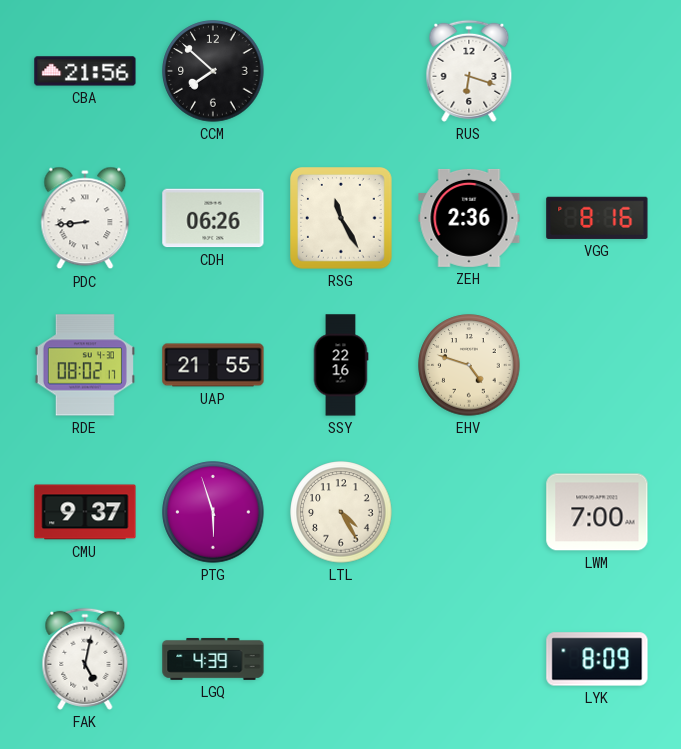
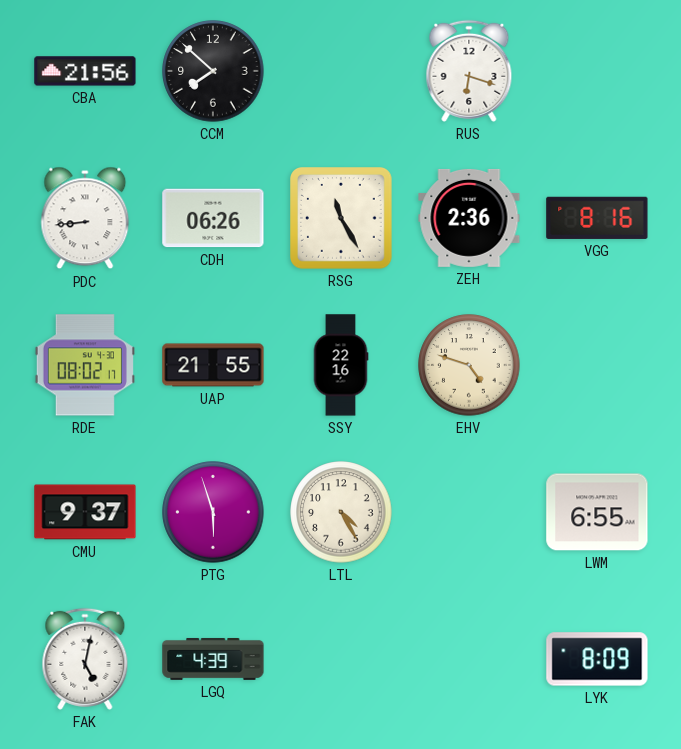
LWM: 7:00 -> 6:55 (597, 512)
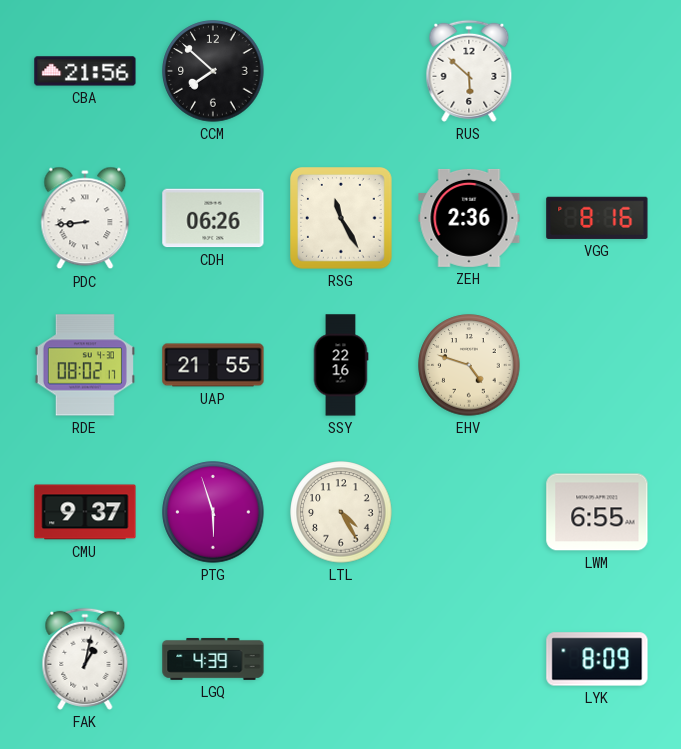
RUS: 6:18 -> 5:52 (469, 71)
FAK: 5:02 -> 1:02 (85, 659)
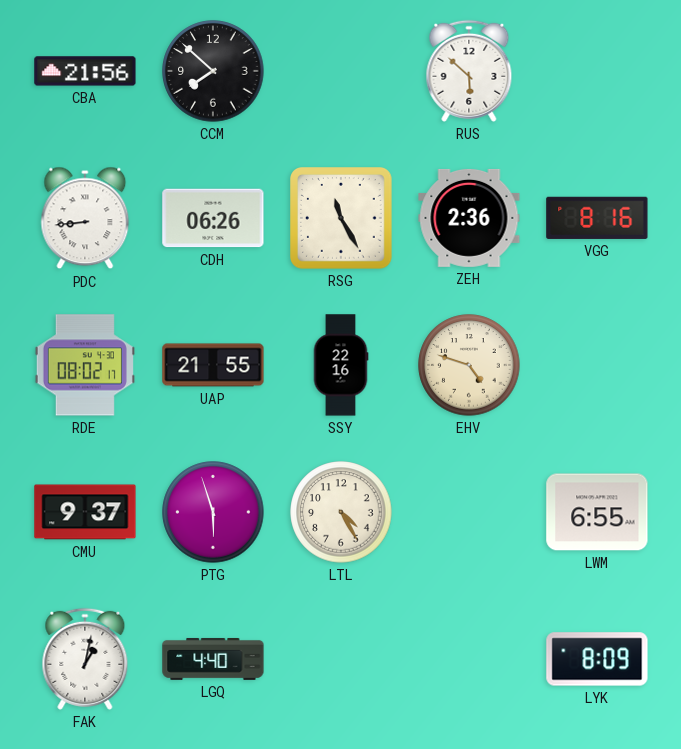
LGQ: 4:39 -> 4:40 (213, 659)
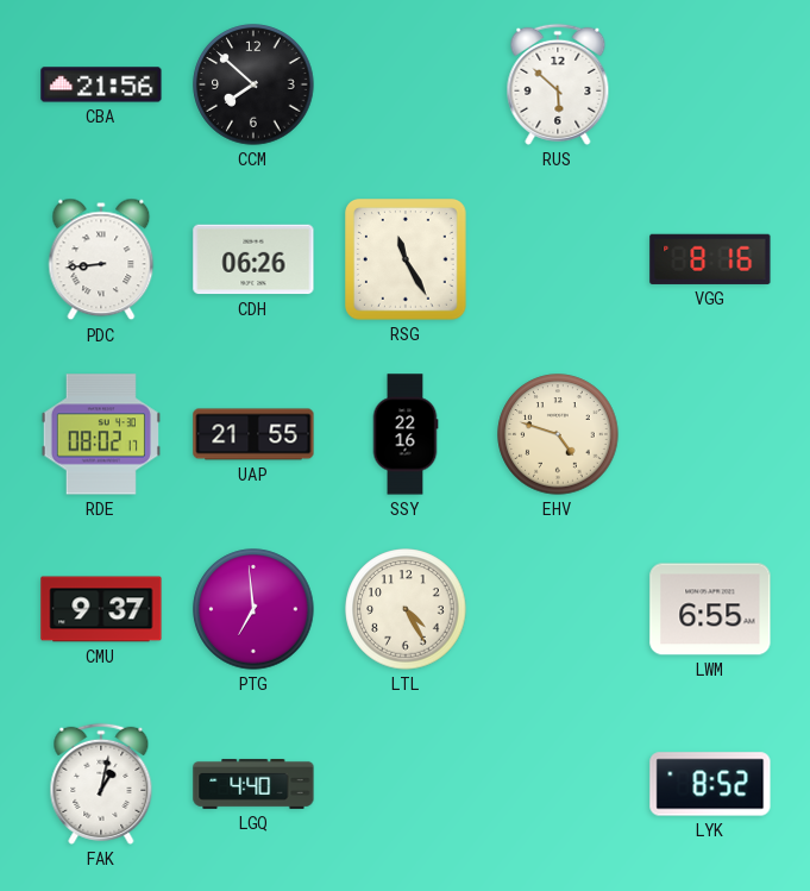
ZEH: 2:36 -> none (469, 218)
PTG: 5:57 -> 6:59 (253, 609)
LYK: 8:09 -> 8:52 (710, 784)
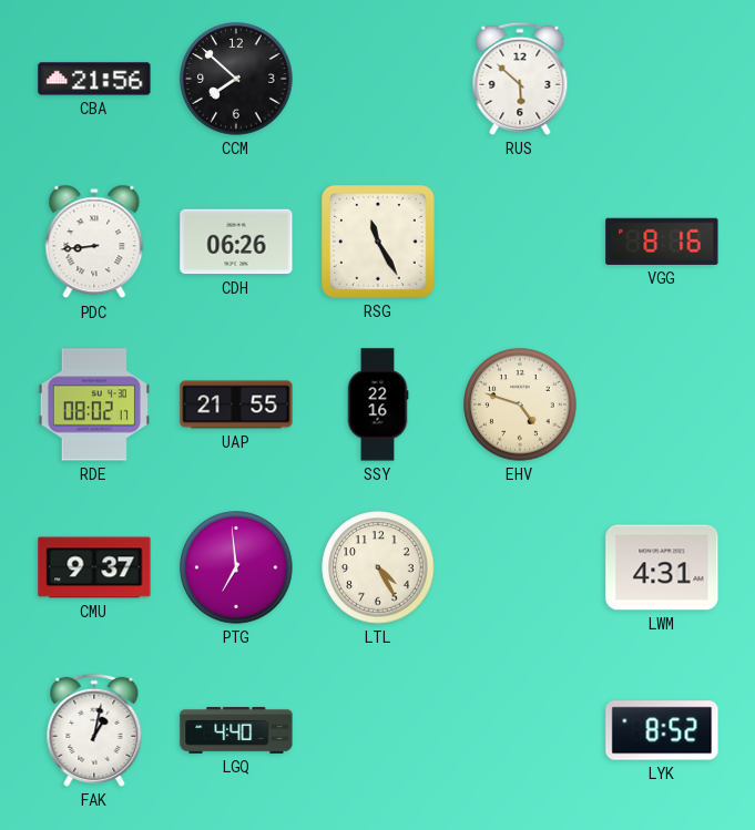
LWM: 6:55 -> 4:31 (662, 567)
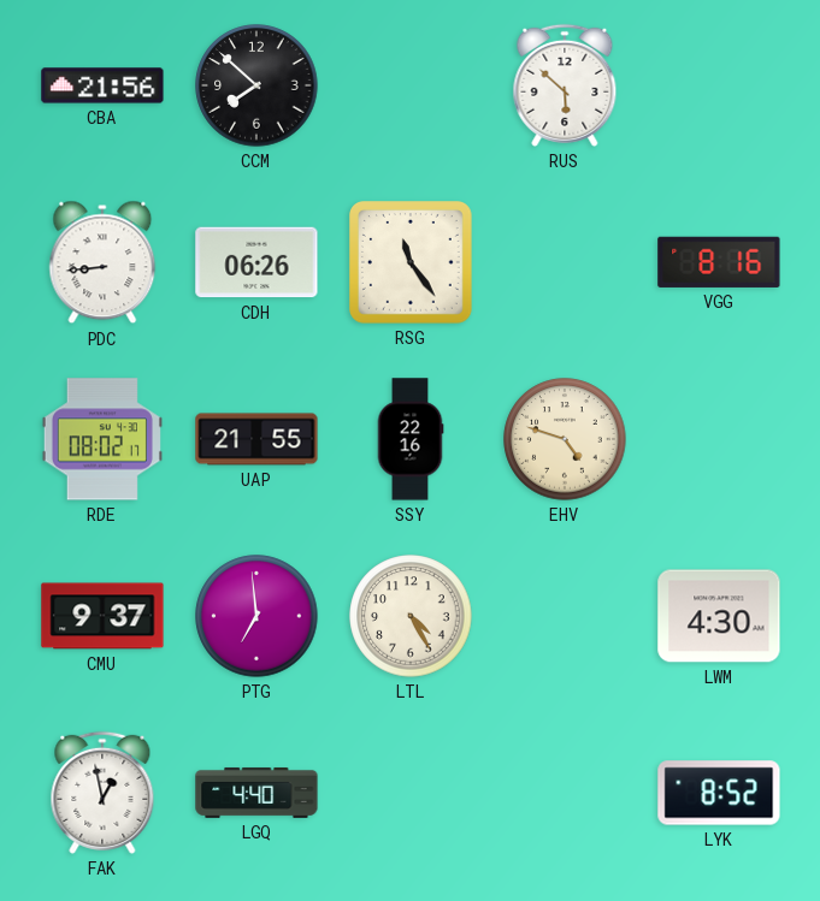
RSG: 11:25 -> 11:24 (412, 263)
LWM: 4:31 -> 4:30 (719, 616)
FAK: 1:02 -> 12:58 (102, 793)
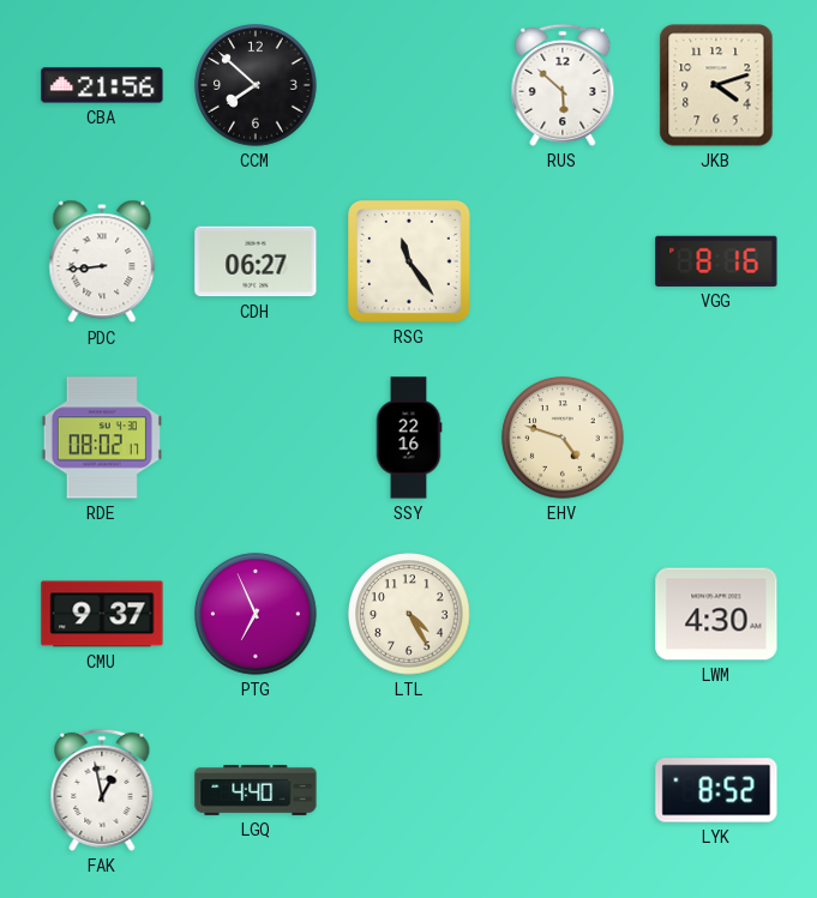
JKB: none -> 4:12 (716, 85)
CDH: 06:26 -> 06:27 (256, 261)
UAP: 21:55 -> none (256, 439)
PTG: 6:59 -> 6:56 (256, 614)
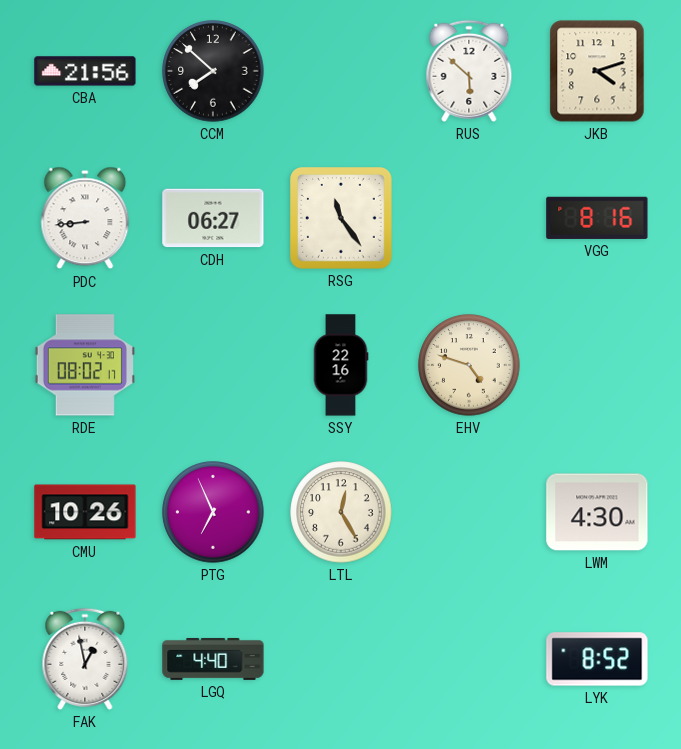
CMU: 9:37 -> 10:26 (85, 512)
LTL: 4:25 -> 12:25 (341, 512)
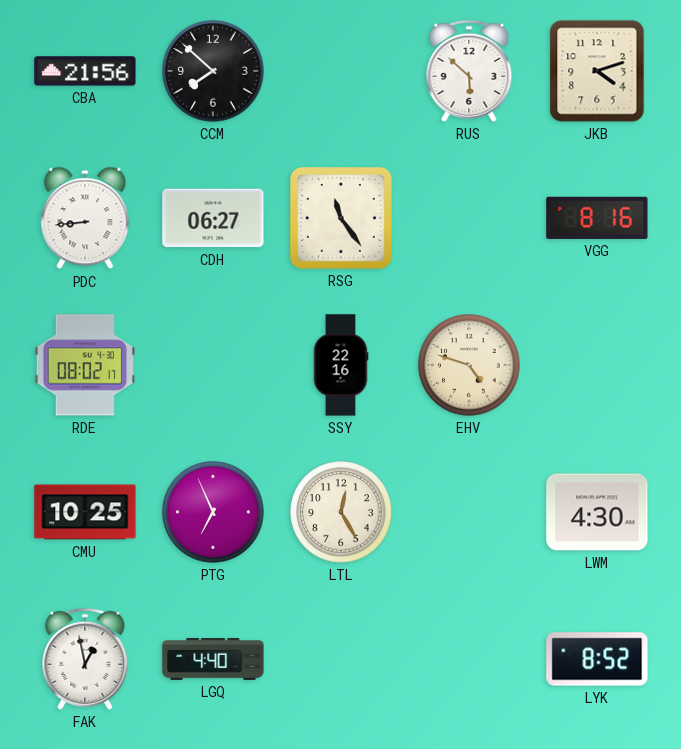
CMU: 10:26 -> 10:25 (85, 512)
